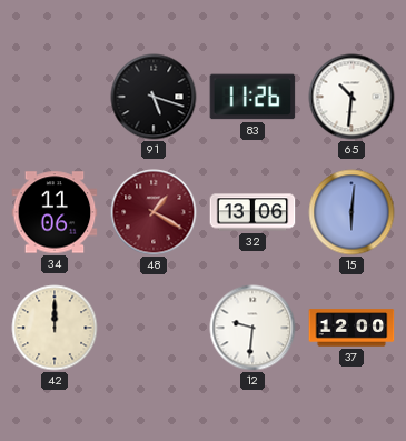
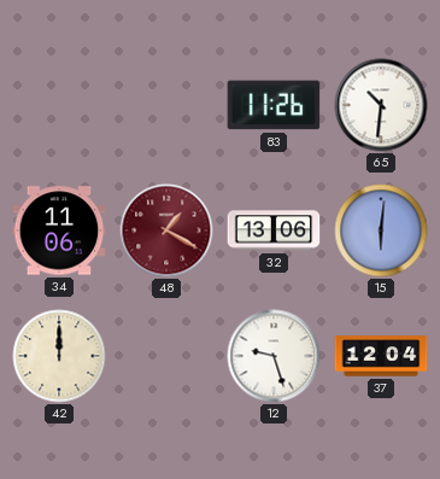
91: 5:18 -> none (154, 97)
12: 9:31 -> 9:27 (274, 356)
37: 12:00 -> 12:04 (381, 356)
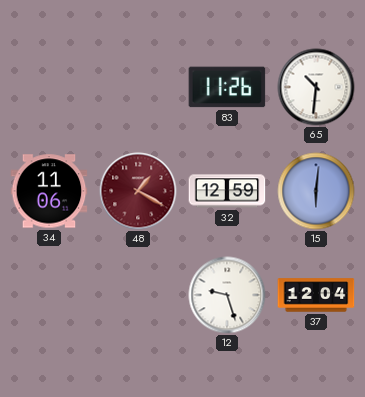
32: 13:06 -> 12:59 (227, 191)
42: 12:00 -> none (59, 356)
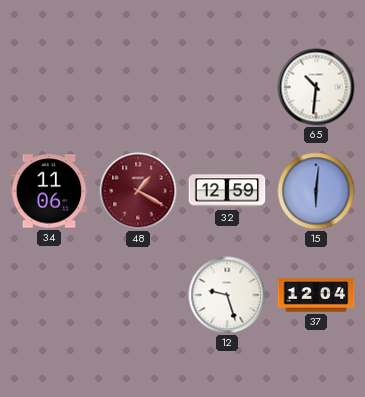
83: 11:26 -> none (227, 87)
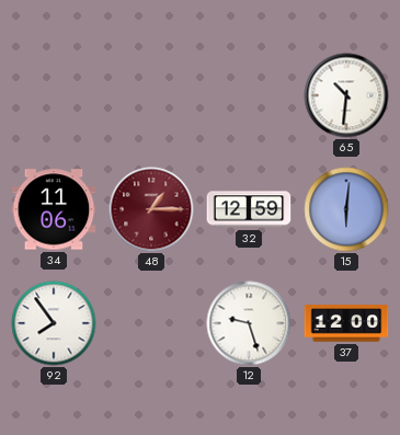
48: 1:20 -> 1:15 (151, 209)
92: none -> 7:54 (54, 323)
37: 12:04 -> 12:00 (346, 323)
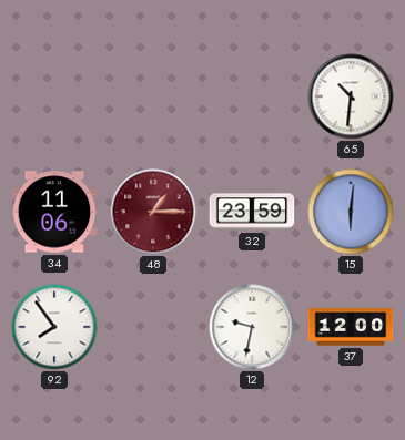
32: 12:59 -> 23:59 (252, 212)
12: 9:27 -> 9:32 (252, 327)
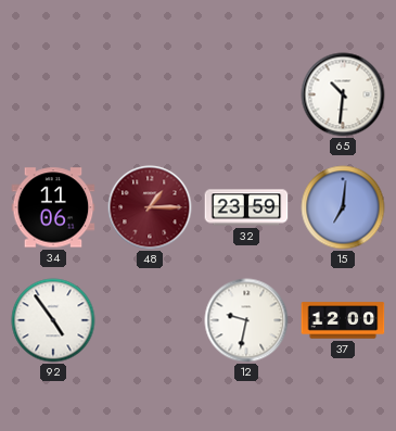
15: 6:01 -> 7:01 (343, 207)
92: 7:54 -> 4:54 (53, 320)
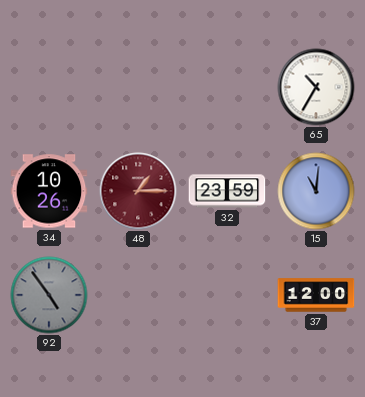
65: 10:31 -> 10:35 (316, 87)
34: 11:06 -> 10:26 (49, 191)
15: 7:01 -> 11:01 (316, 191)
92 dial: white -> grey (49, 295)
12: 9:32 -> none (246, 320)
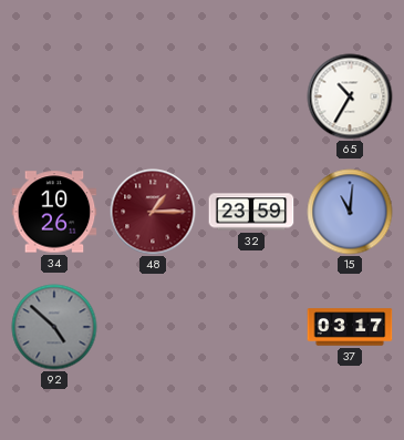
92: 4:54 -> 4:52 (54, 327)
37: 12:00 -> 03:17 (350, 327)
